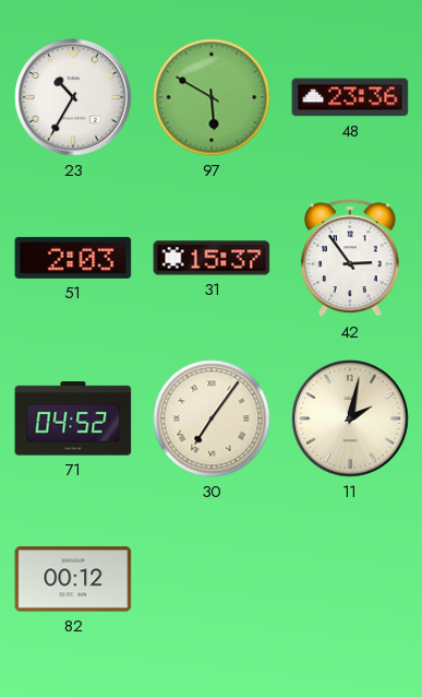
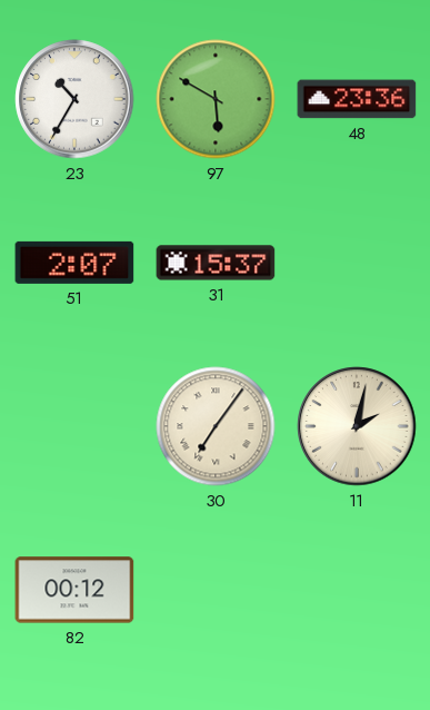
51: 2:03 -> 2:07 (74, 263)
42: 2:54 -> none (350, 259)
71: 04:52 -> none (73, 418)
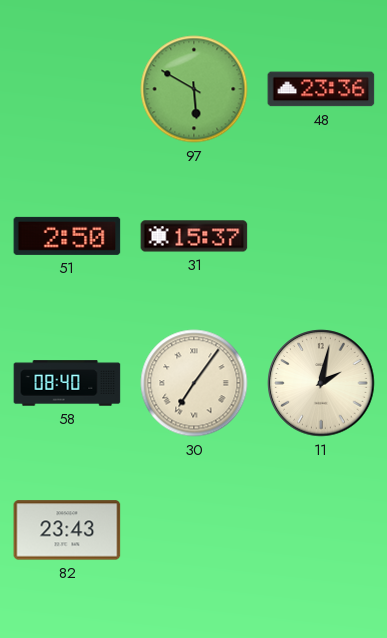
23: 10:35 -> none (74, 99)
51: 2:07 -> 2:50 (67, 236)
58: none -> 08:40 (67, 383)
82: 00:12 -> 23:43 (67, 530)
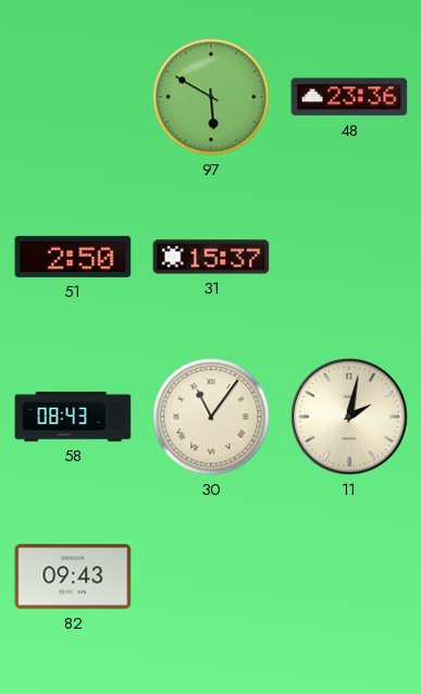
58: 08:40 -> 08:43 (73, 417)
30: 7:06 -> 11:06 (211, 417)
82: 23:43 -> 09:43 (73, 577)
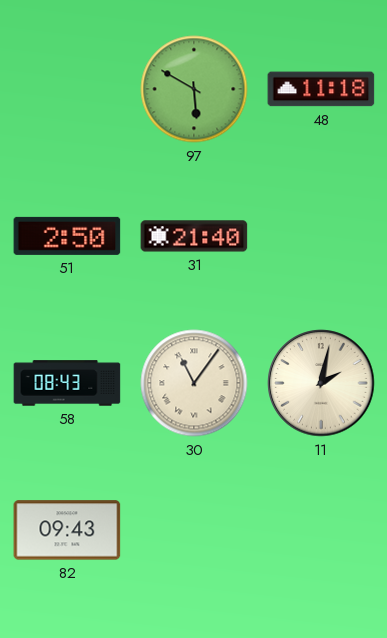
48: 23:36 -> 11:18 (321, 89)
31: 15:37 -> 21:40 (194, 236)
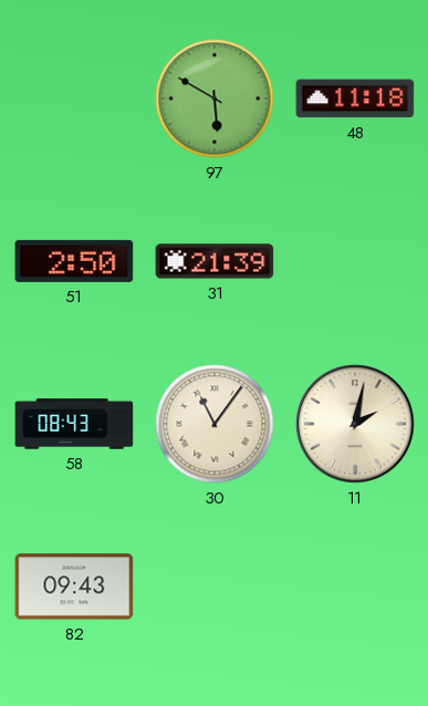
31: 21:40 -> 21:39 (215, 261)
